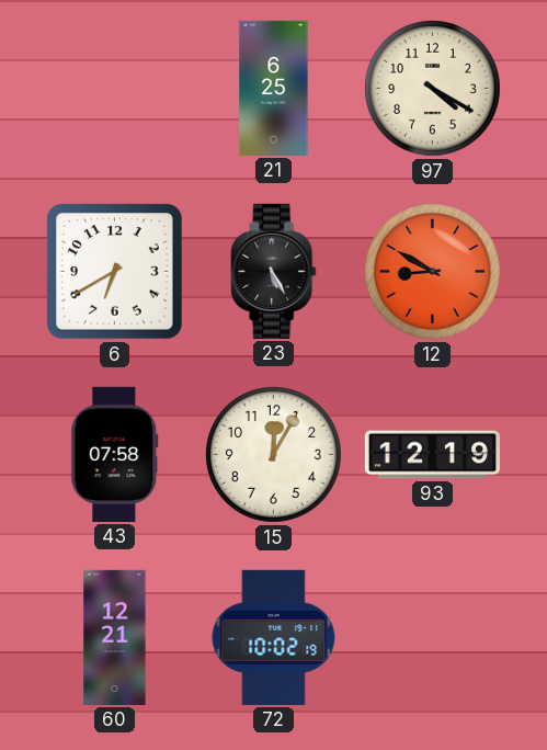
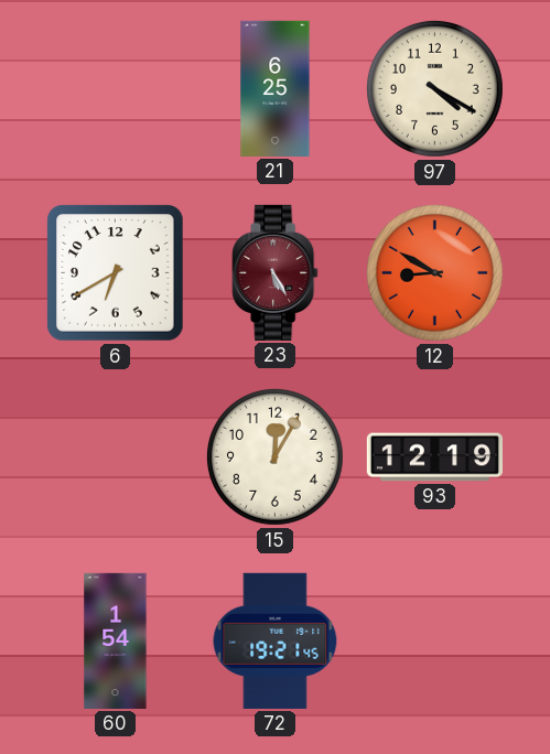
23 dial: black -> burgundy (276, 272)
43: 07:58 -> none (115, 454)
60: 12:21 -> 1:54 (116, 640)
72: 10:02 -> 19:21 (276, 640)
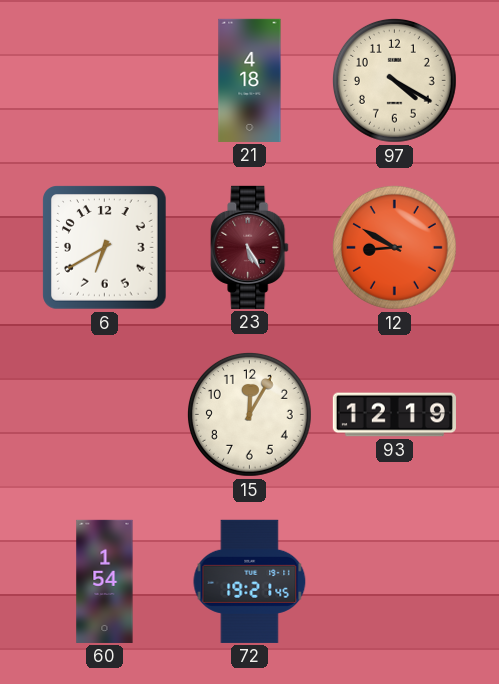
21: 6:25 -> 4:18 (250, 80)
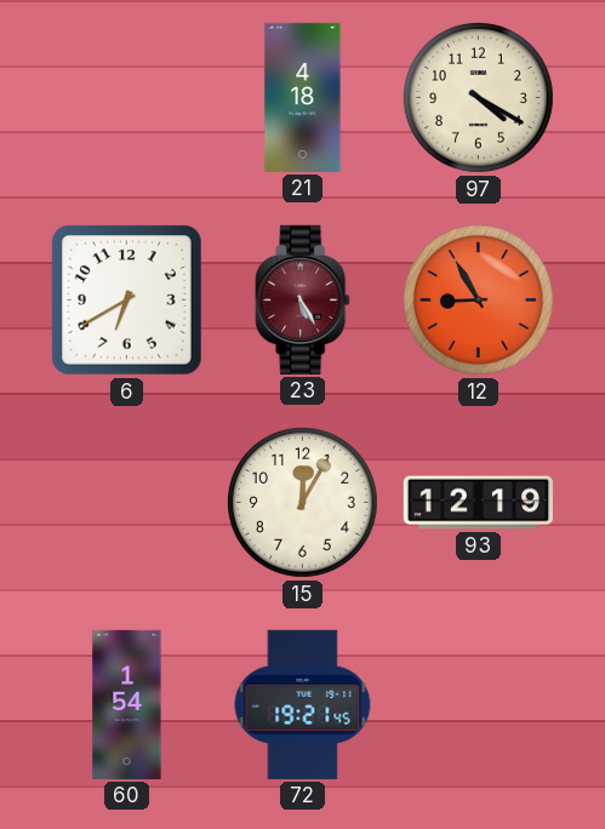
12: 8:50 -> 8:55 (478, 299)
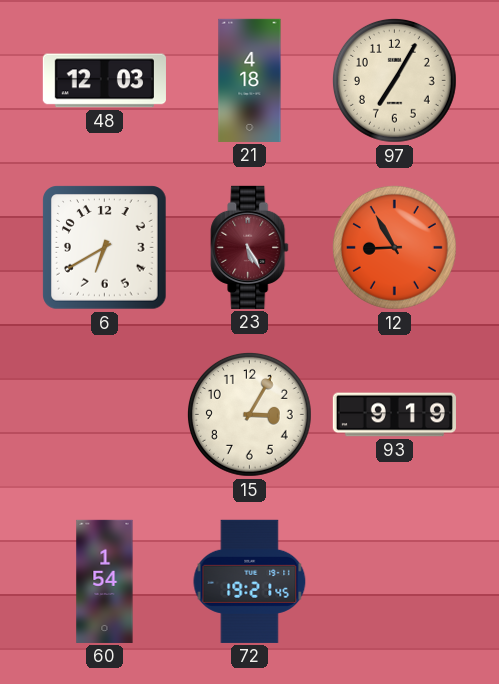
48: none -> 12:03 (104, 81)
97: 4:20 -> 7:05 (394, 80)
15: 12:05 -> 3:05 (249, 414)
93: 12:19 -> 9:19 (394, 415)
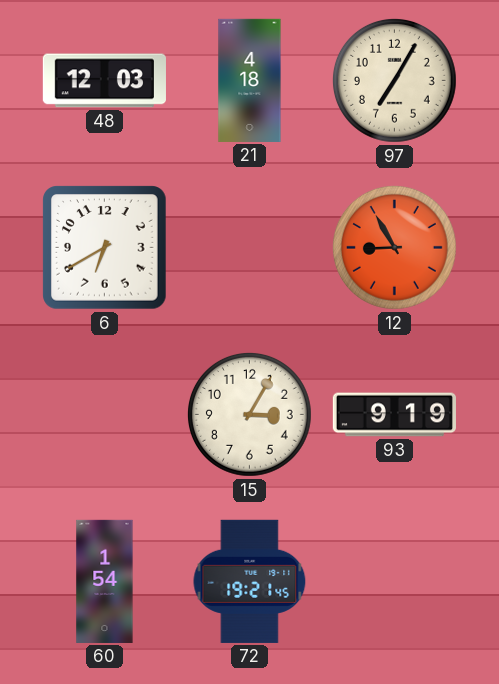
23: 5:25 -> none (250, 247)
